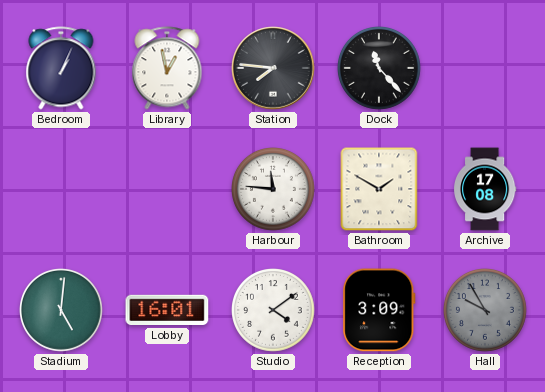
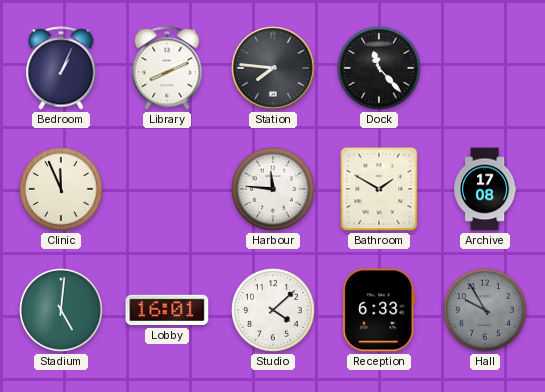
Library: 12:58 -> 8:11 (167, 68)
Clinic: none -> 11:56 (62, 190)
Studio: 4:09 -> 4:08 (274, 311)
Reception: 3:09 -> 6:33 (379, 310)
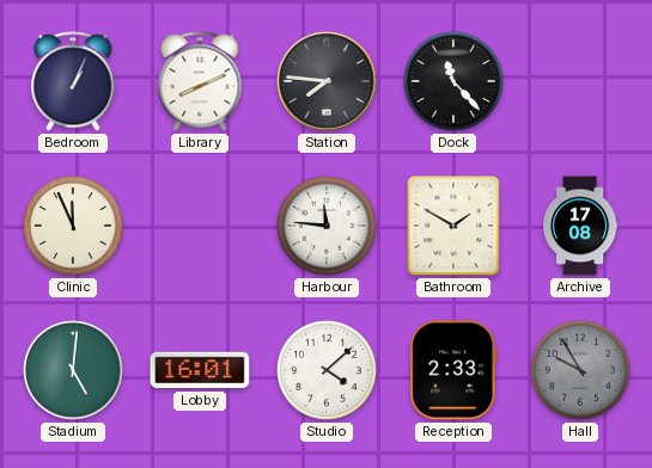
Reception: 6:33 -> 2:33 (453, 370)
